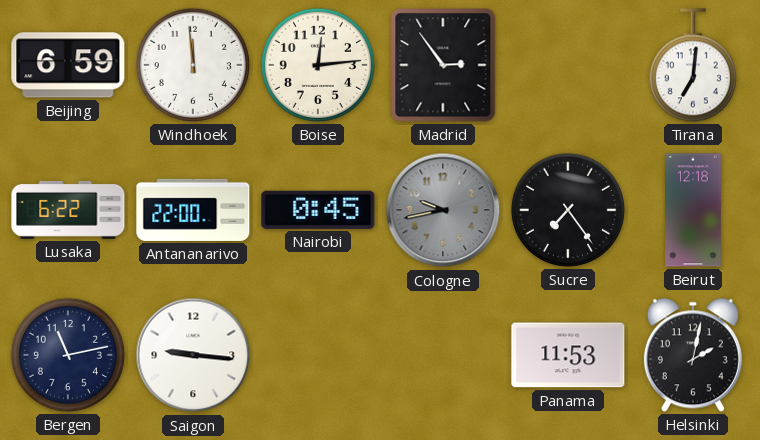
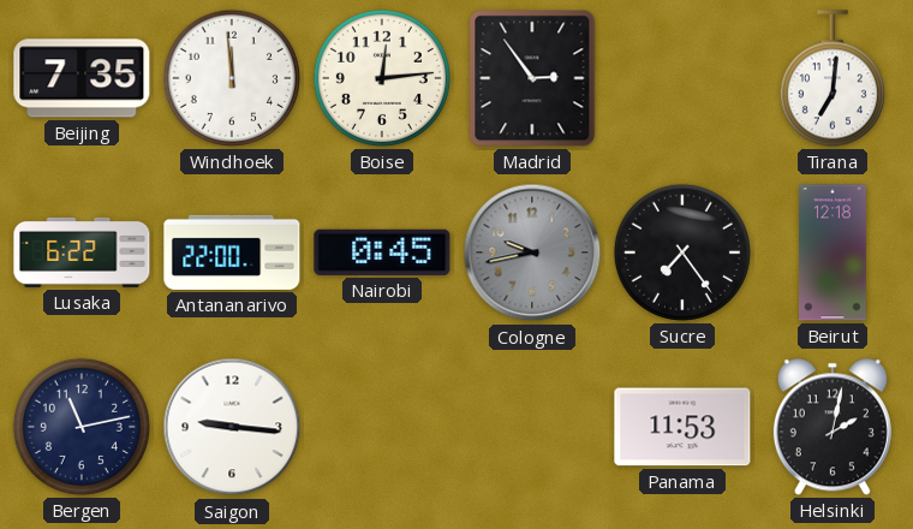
Beijing: 6:59 -> 7:35 (82, 78)
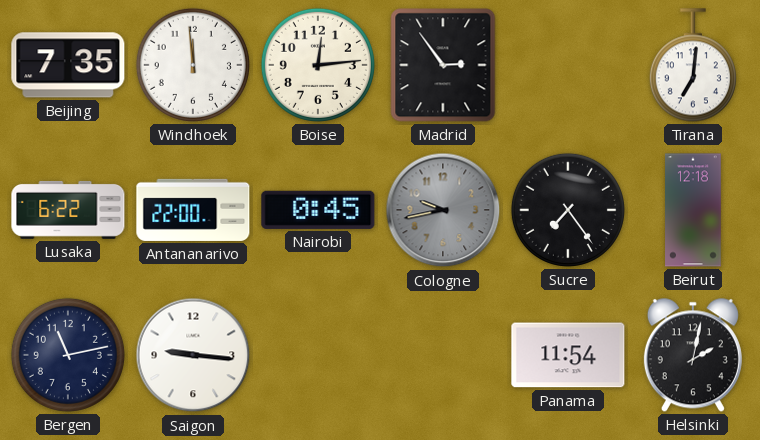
Panama: 11:53 -> 11:54 (568, 355)
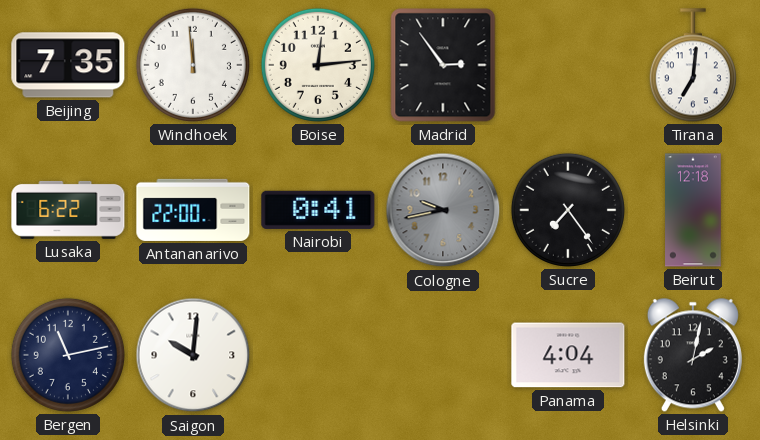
Nairobi: 0:45 -> 0:41 (318, 210)
Saigon: 9:16 -> 10:01 (193, 355)
Panama: 11:54 -> 4:04 (568, 355)
